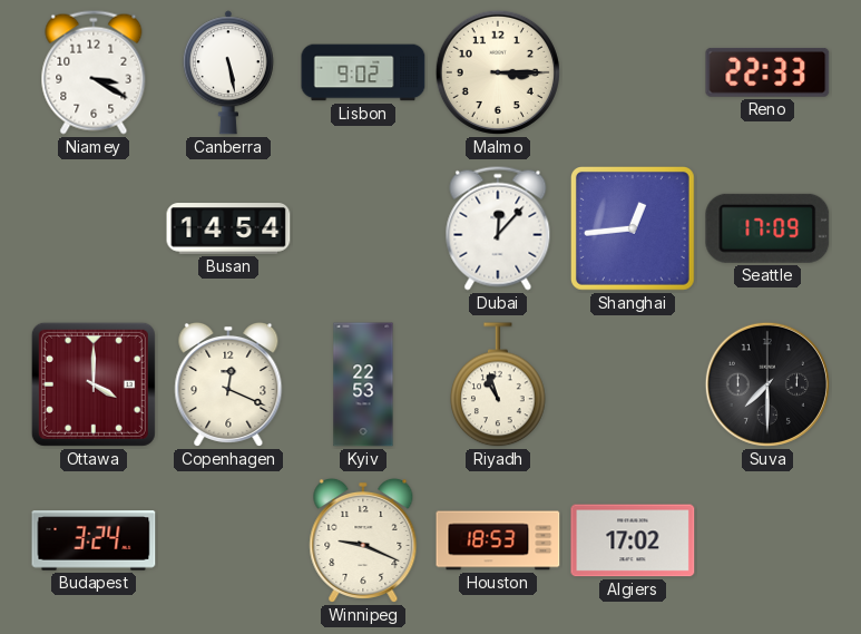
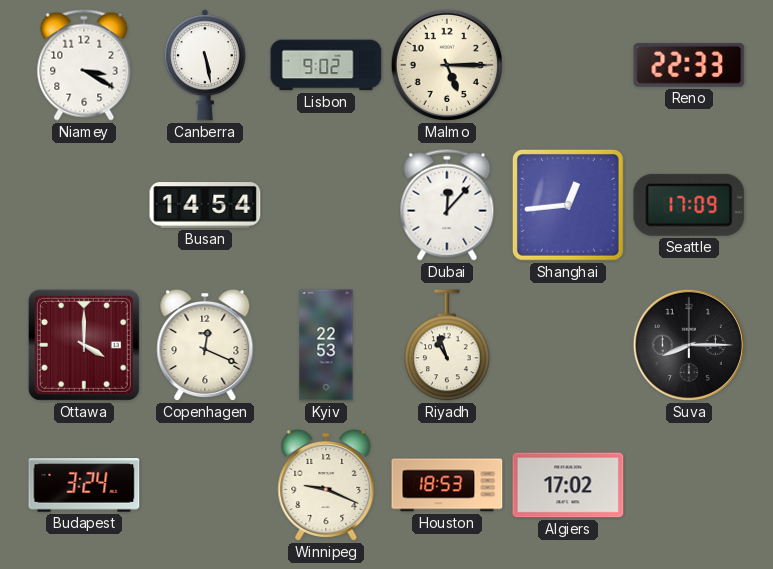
Malmo: 3:15 -> 5:15 (447, 65)
Suva: 7:30 -> 8:15 (689, 345)
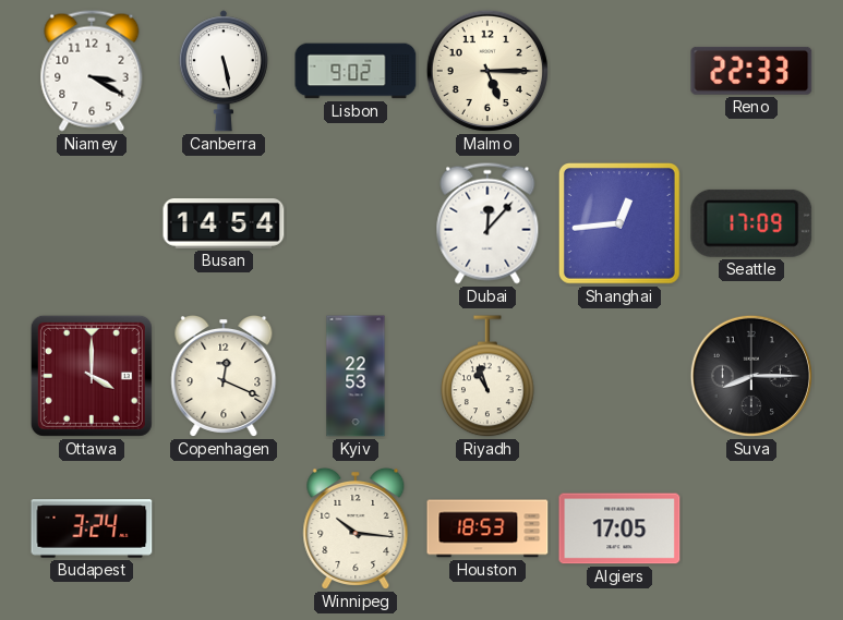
Winnipeg: 9:19 -> 10:16 (356, 528)
Algiers: 17:02 -> 17:05 (619, 528)
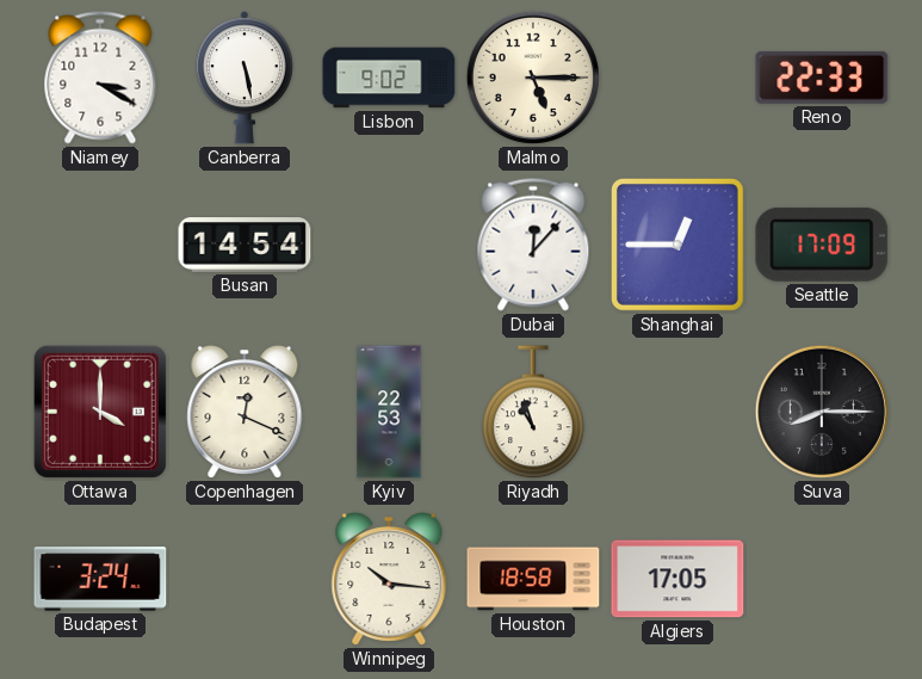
Shanghai: 12:44 -> 12:45 (679, 246)
Houston: 18:53 -> 18:58 (533, 579)
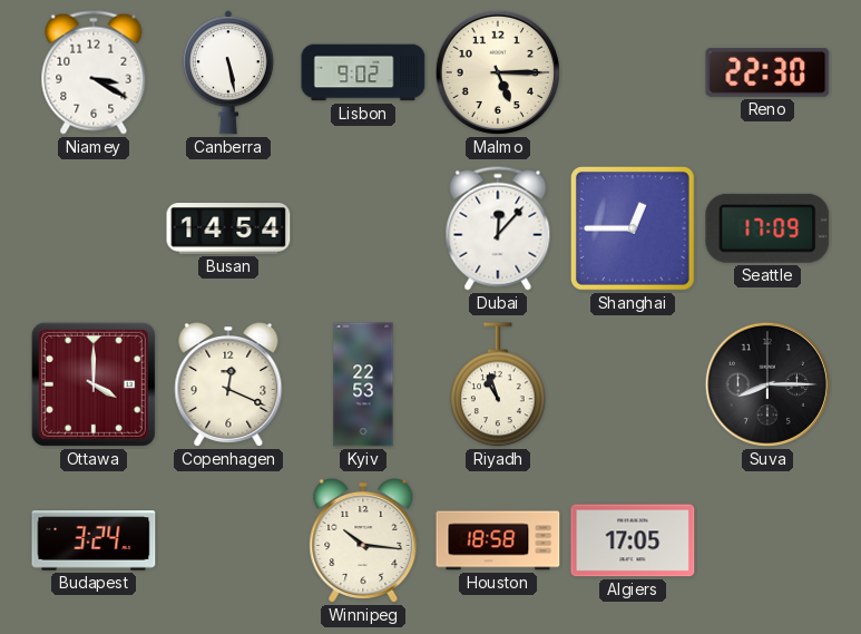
Reno: 22:33 -> 22:30 (767, 72)
